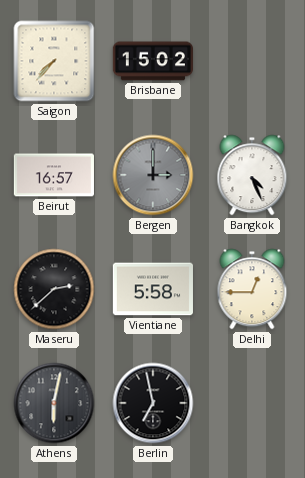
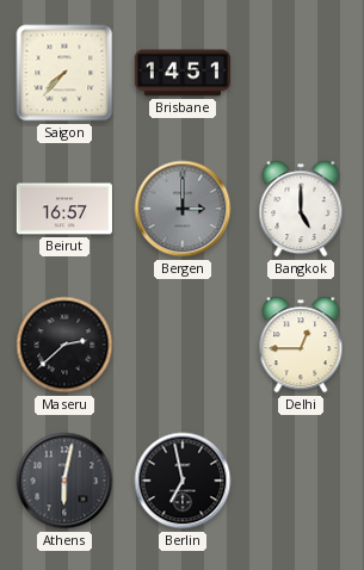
Brisbane: 15:02 -> 14:51 (183, 73)
Bangkok: 4:26 -> 5:00 (301, 209)
Vientiane: 5:58 -> none (153, 289)
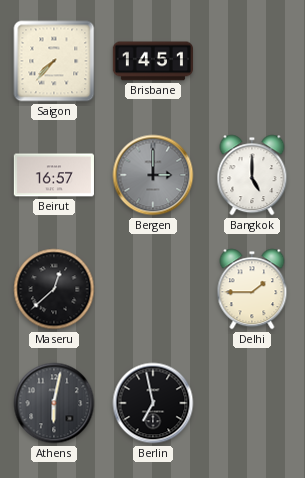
Maseru: 2:38 -> 12:38 (54, 289)
Delhi: 12:45 -> 1:45 (252, 289)
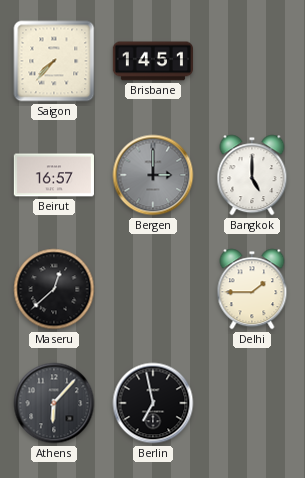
Athens: 6:02 -> 6:07 (54, 403)
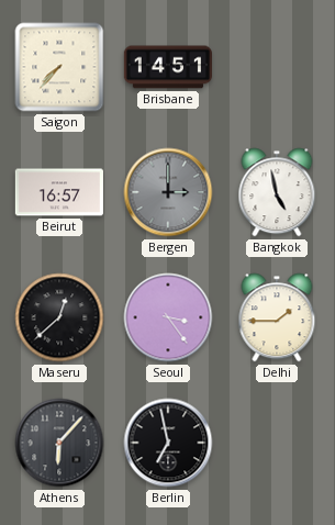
Bangkok: 5:00 -> 4:58 (277, 192)
Seoul: none -> 3:24 (168, 317)
